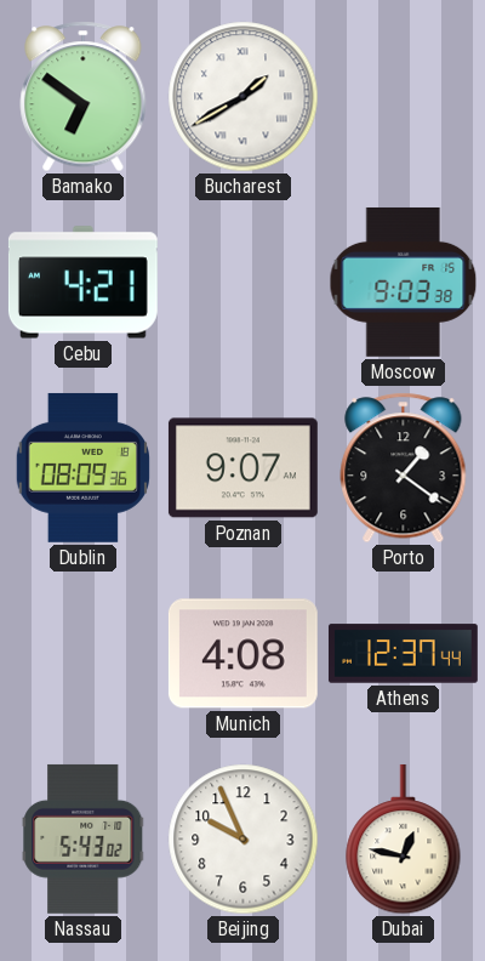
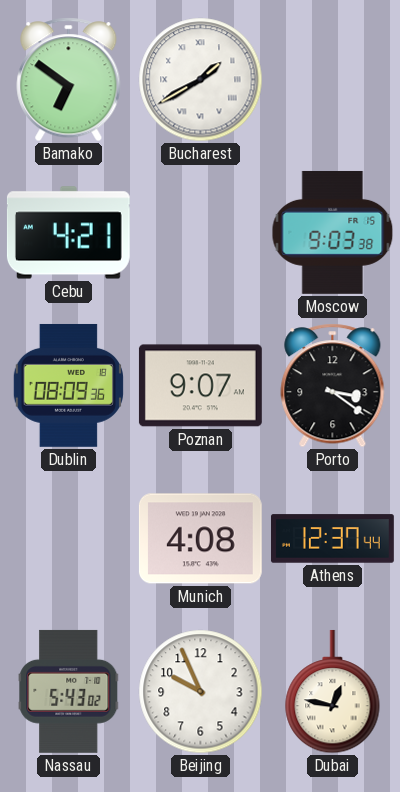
Porto: 1:21 -> 3:21 (333, 386)
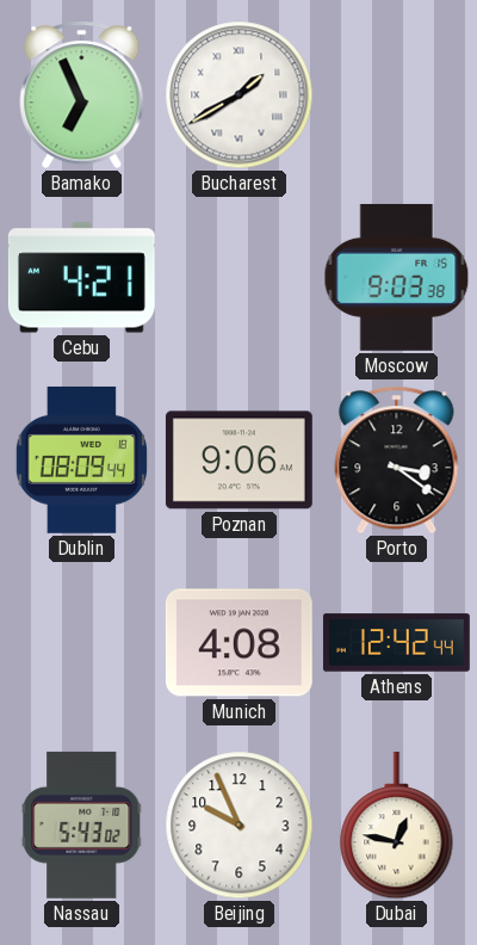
Bamako: 6:51 -> 6:56 (82, 95)
Dublin: 08:09:36 -> 08:09:44 (81, 459)
Poznan: 9:07 -> 9:06 (238, 461)
Athens: 12:37 -> 12:42 (396, 643)
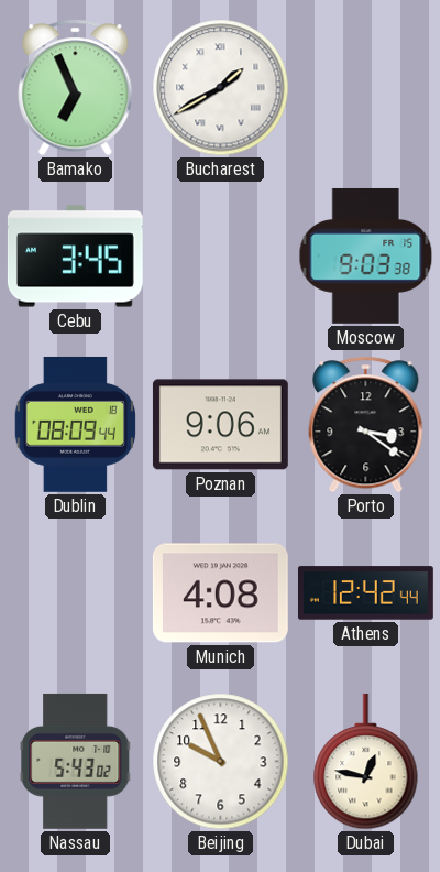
Cebu: 4:21 -> 3:45 (75, 257)
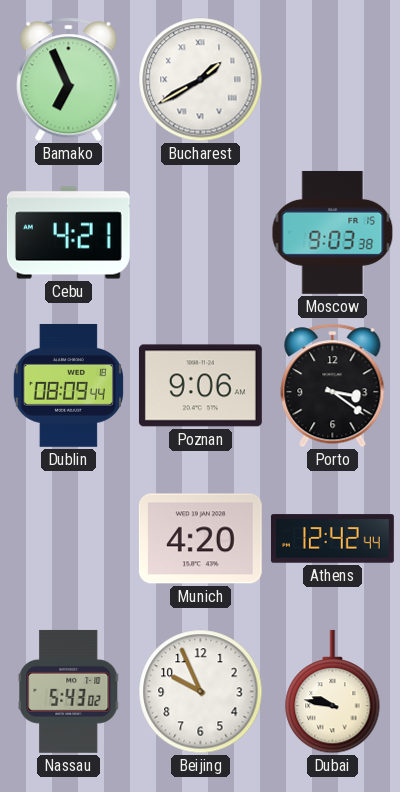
Cebu: 3:45 -> 4:21 (68, 233)
Munich: 4:08 -> 4:20 (200, 539)
Dubai: 12:47 -> 9:47 (333, 692)
